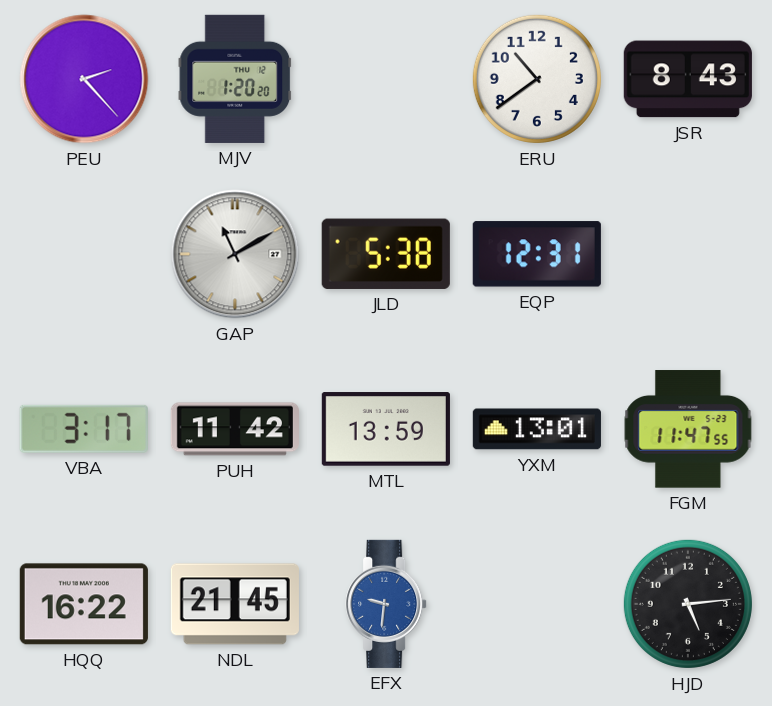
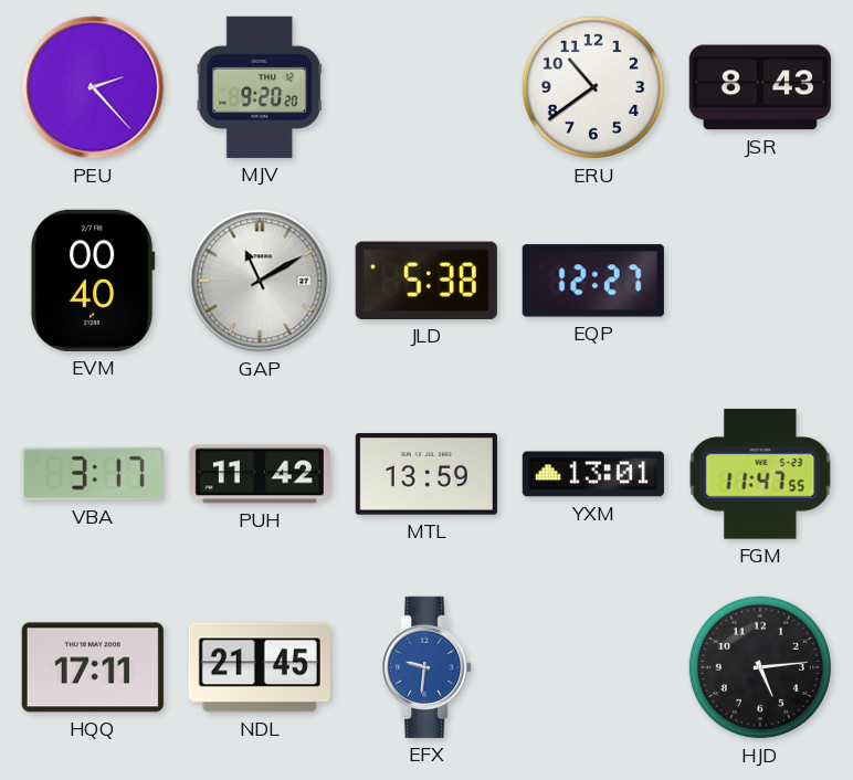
MJV: 1:20 -> 9:20 (260, 87)
EVM: none -> 00:40 (93, 281)
EQP: 12:31 -> 12:27 (593, 281)
HQQ: 16:22 -> 17:11 (93, 667)
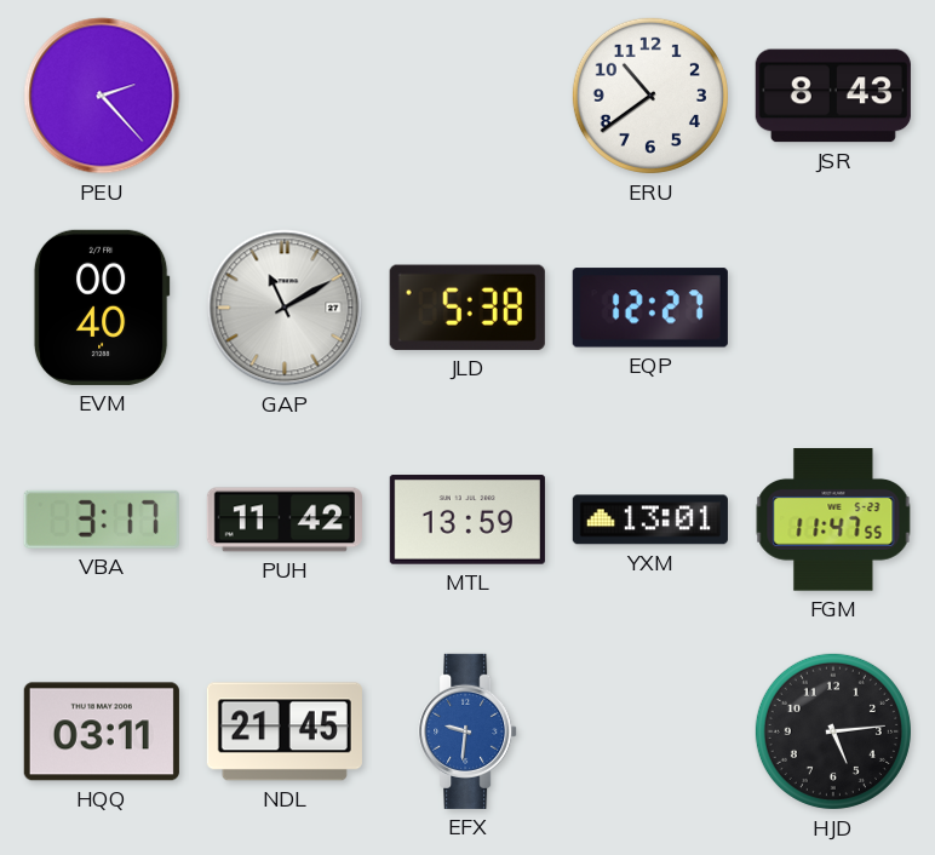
MJV: 9:20 -> none (260, 87)
HQQ: 17:11 -> 03:11 (102, 731)
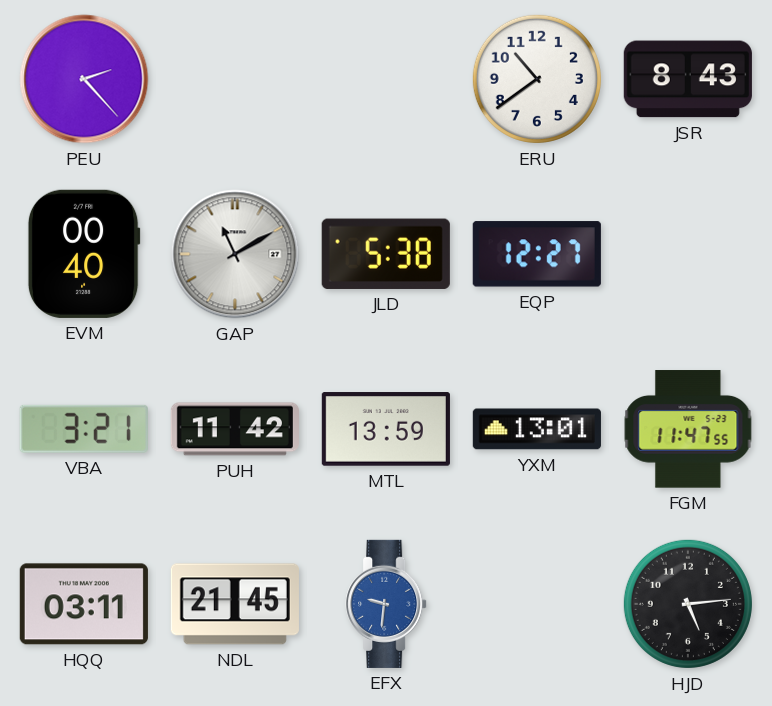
VBA: 3:17 -> 3:21 (84, 429)
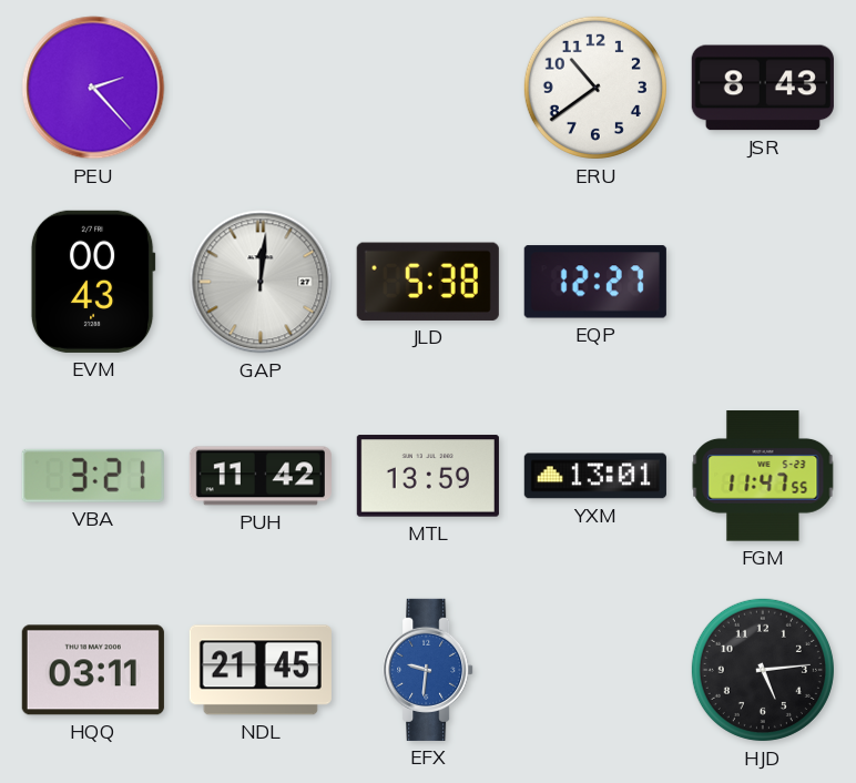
EVM: 00:40 -> 00:43 (93, 282)
GAP: 11:10 -> 12:01 (261, 282)
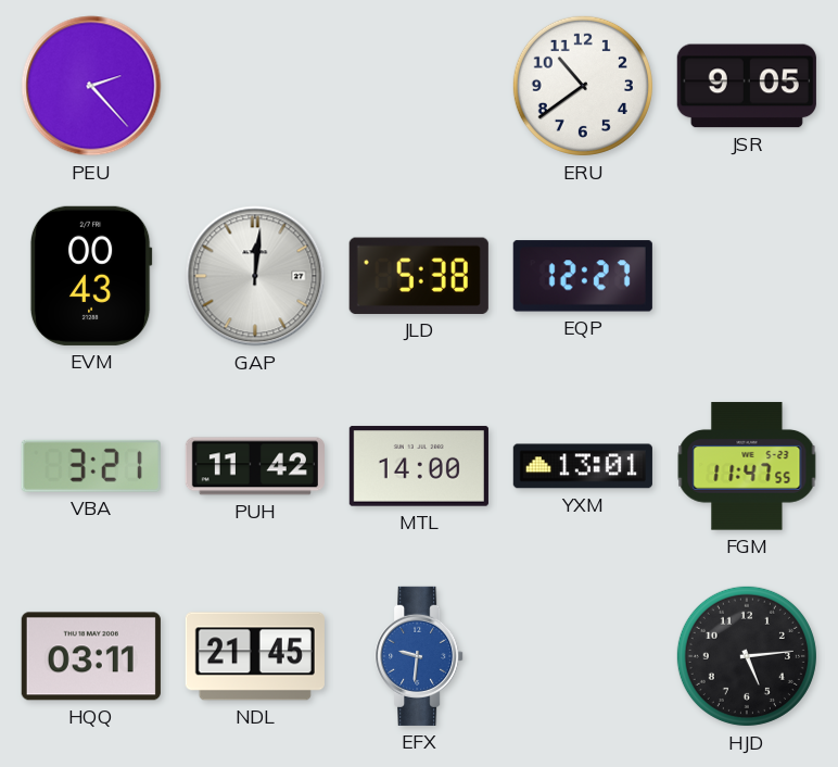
JSR: 8:43 -> 9:05 (747, 86)
MTL: 13:59 -> 14:00 (419, 466)
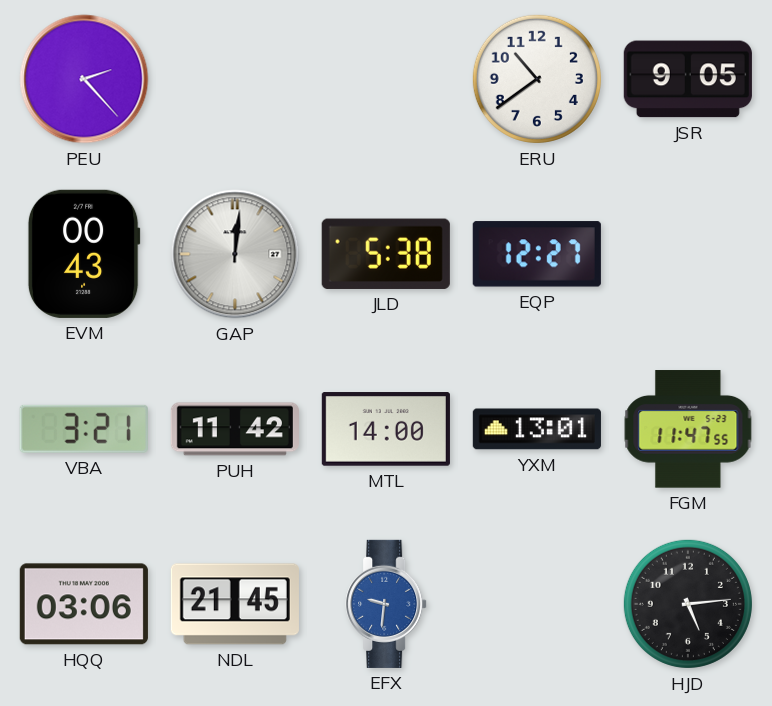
HQQ: 03:11 -> 03:06 (84, 604)
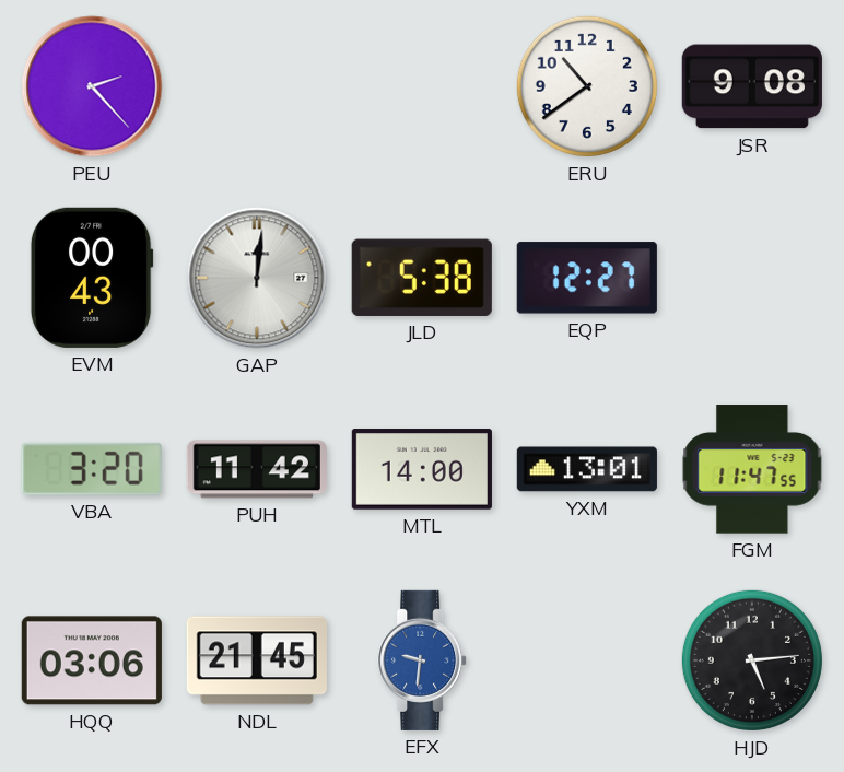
JSR: 9:05 -> 9:08 (752, 86)
VBA: 3:21 -> 3:20 (92, 469)
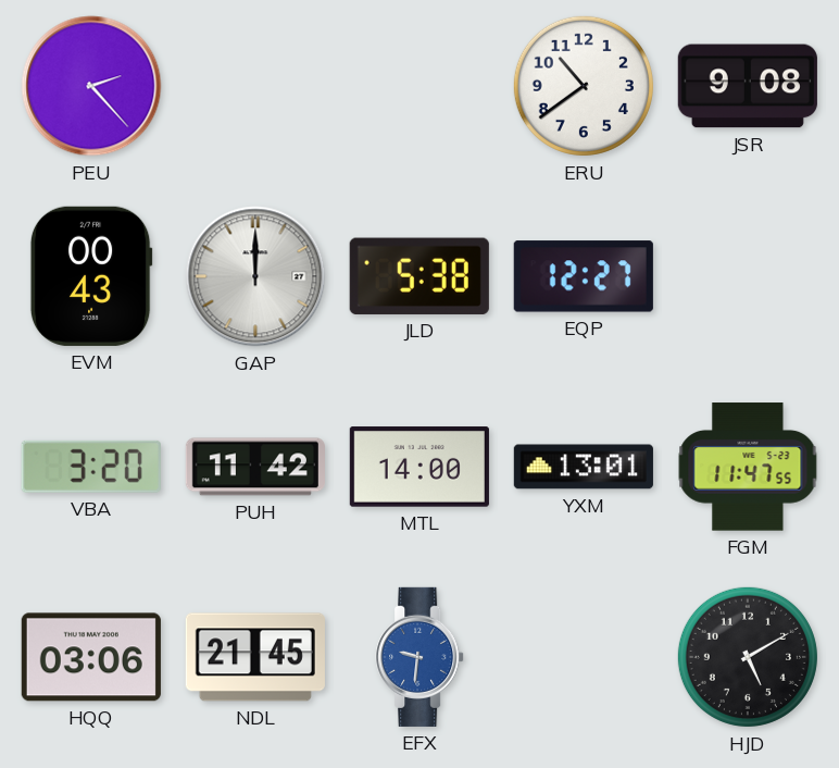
GAP: 12:01 -> 12:00 (255, 276)
HJD: 5:14 -> 5:10 (748, 657)
